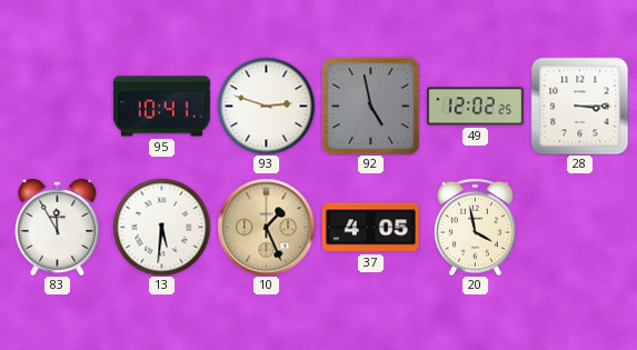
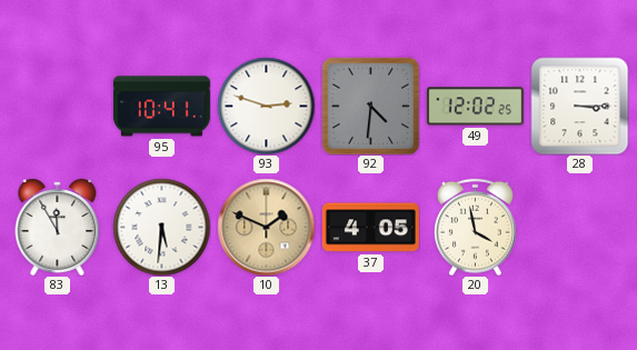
92: 4:58 -> 4:31 (370, 106)
10: 1:26 -> 1:49 (266, 227)
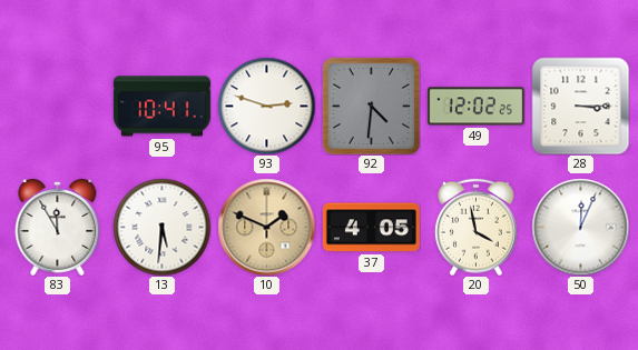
50: none -> 12:04 (580, 227)
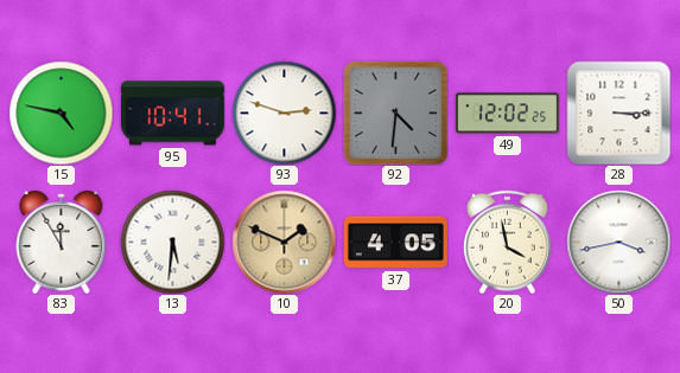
15: none -> 4:47 (61, 112)
50: 12:04 -> 3:43 (618, 242)
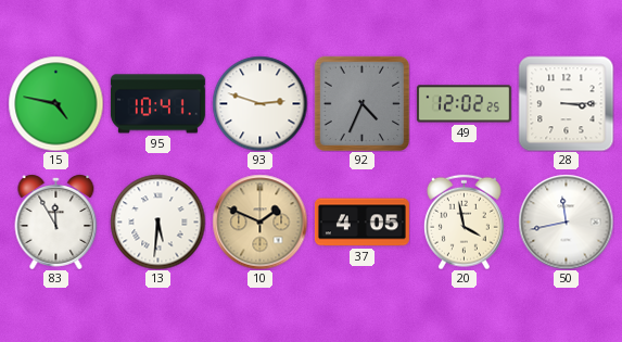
92: 4:31 -> 4:34 (361, 103)
50: 3:43 -> 11:43 (566, 221)
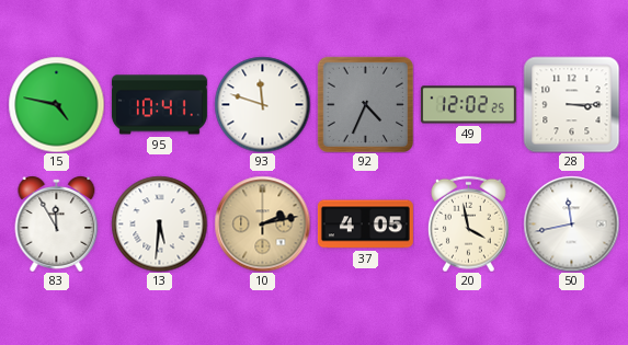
93: 2:48 -> 11:48 (262, 104)
10: 1:49 -> 2:13 (262, 223)
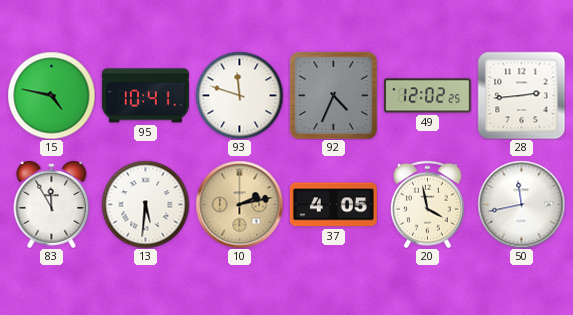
28: 3:15 -> 2:44 (521, 95)
